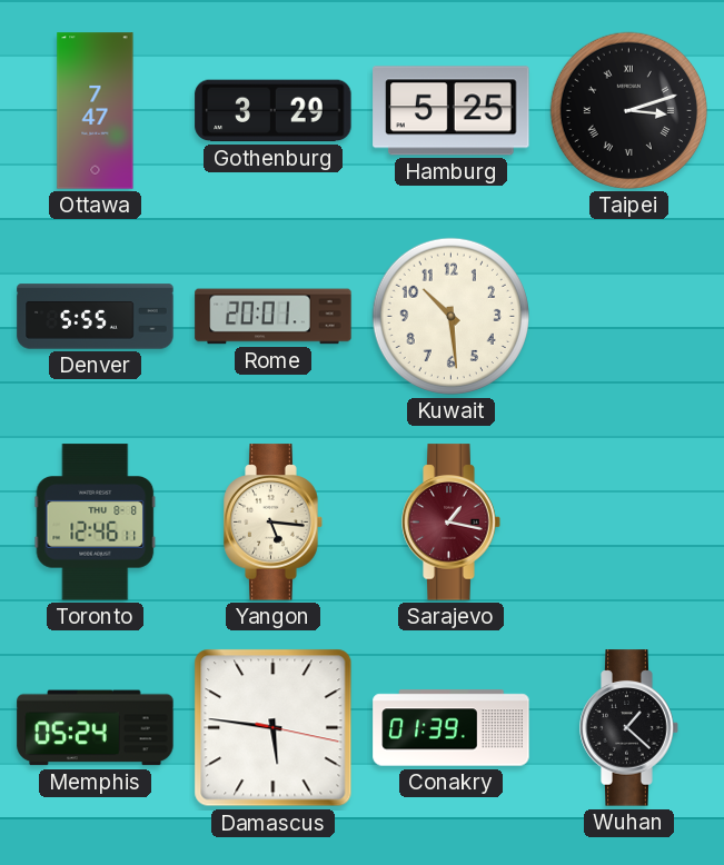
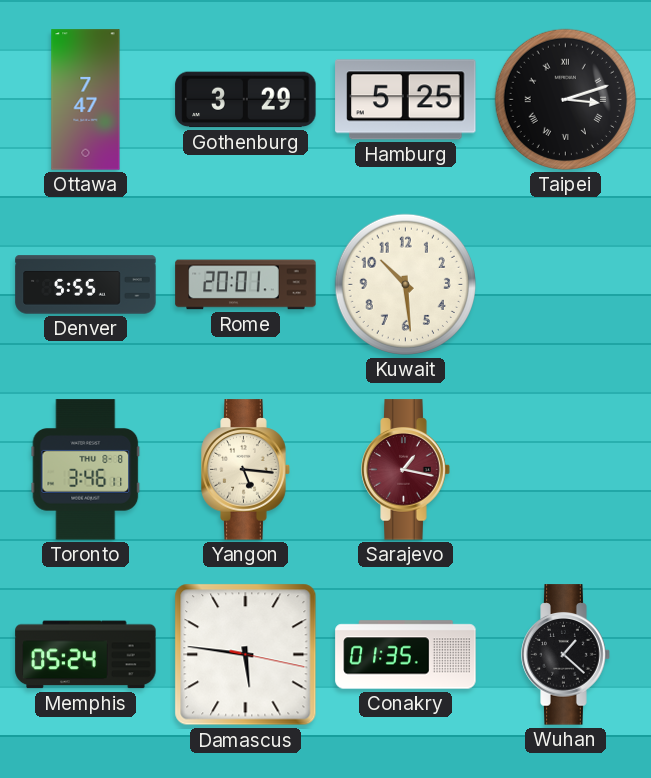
Toronto: 12:46 -> 3:46 (86, 470)
Conakry: 01:39 -> 01:35 (406, 655)
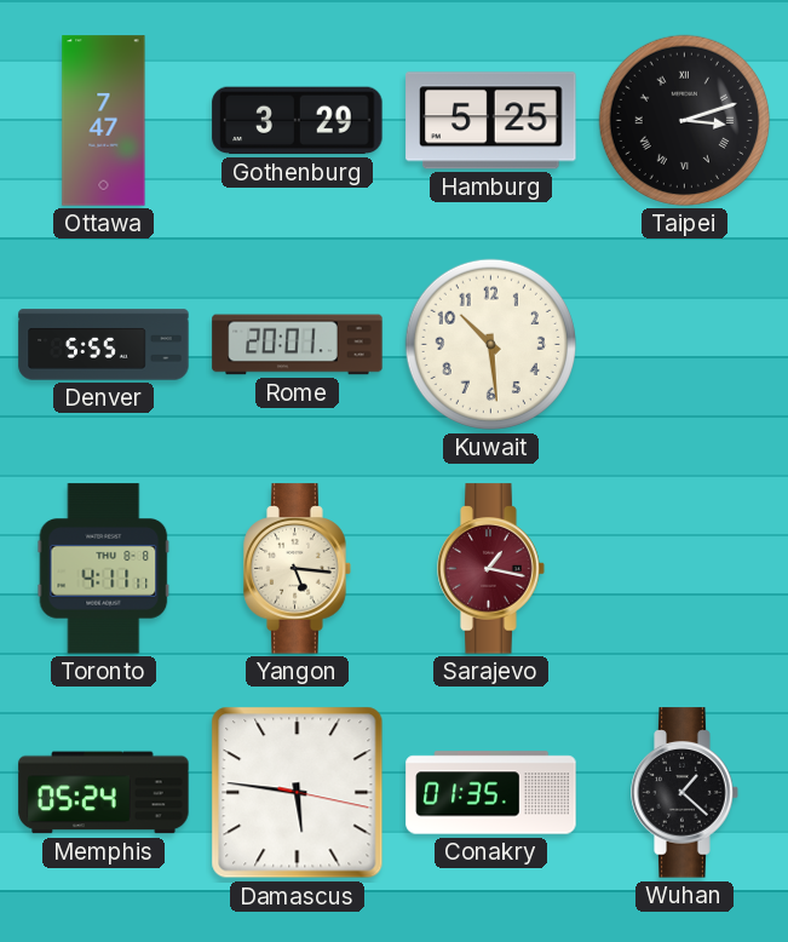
Toronto: 3:46 -> 4:11 (104, 569)
